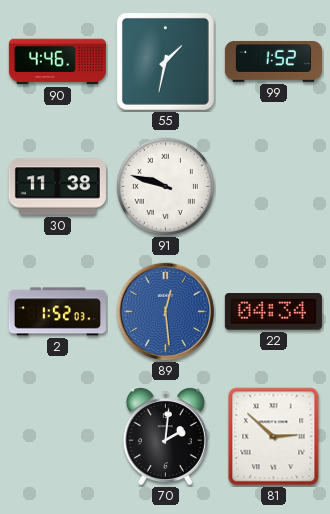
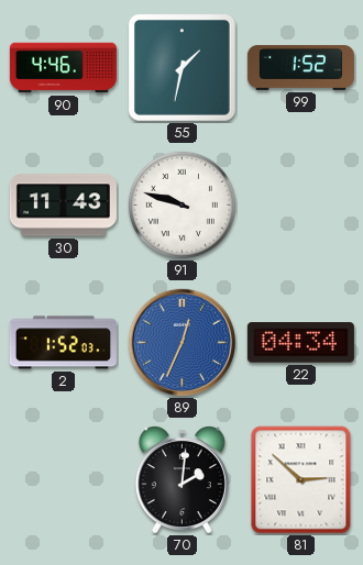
30: 11:38 -> 11:43 (63, 206)
89: 12:29 -> 12:34 (183, 343)
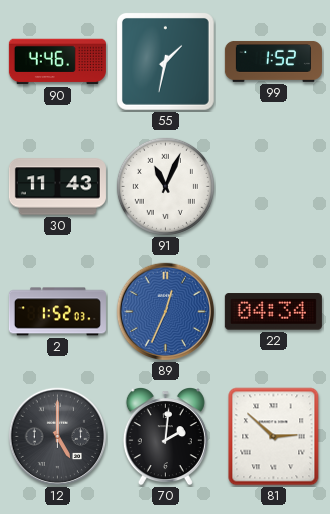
91: 9:48 -> 11:04 (165, 186)
12: none -> 5:00 (58, 437)
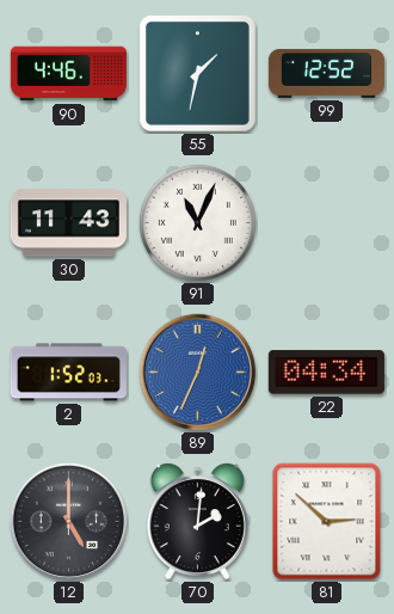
99: 1:52 -> 12:52 (326, 73)
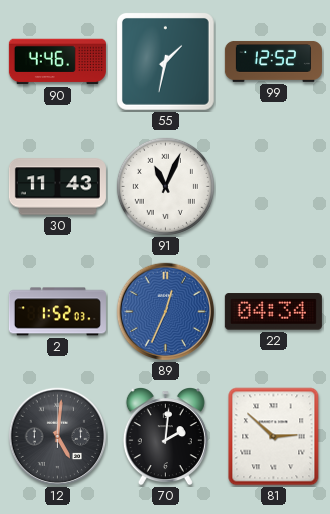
12: 5:00 -> 5:01 (58, 437)
